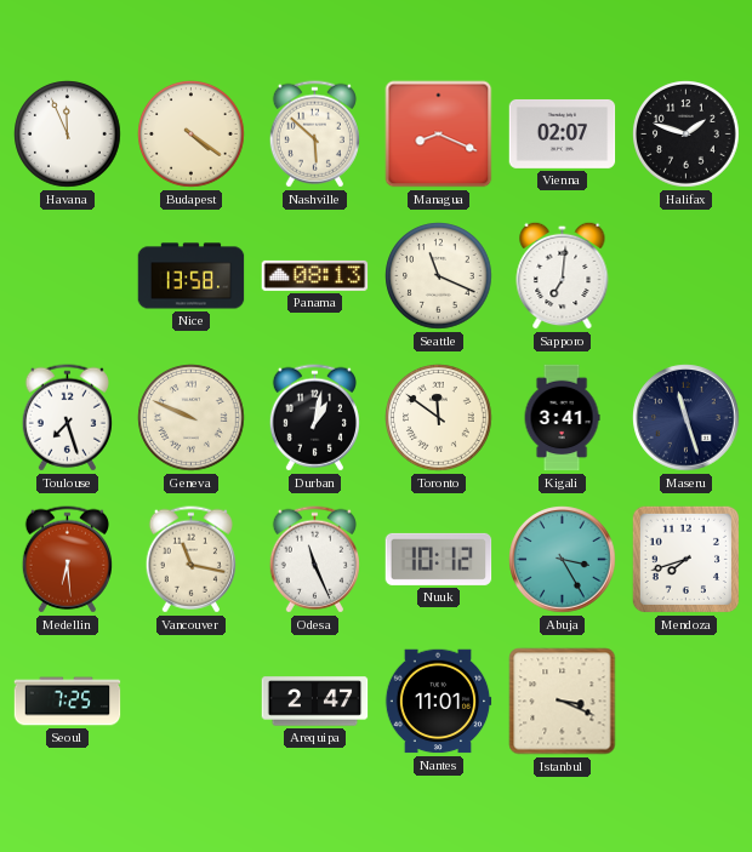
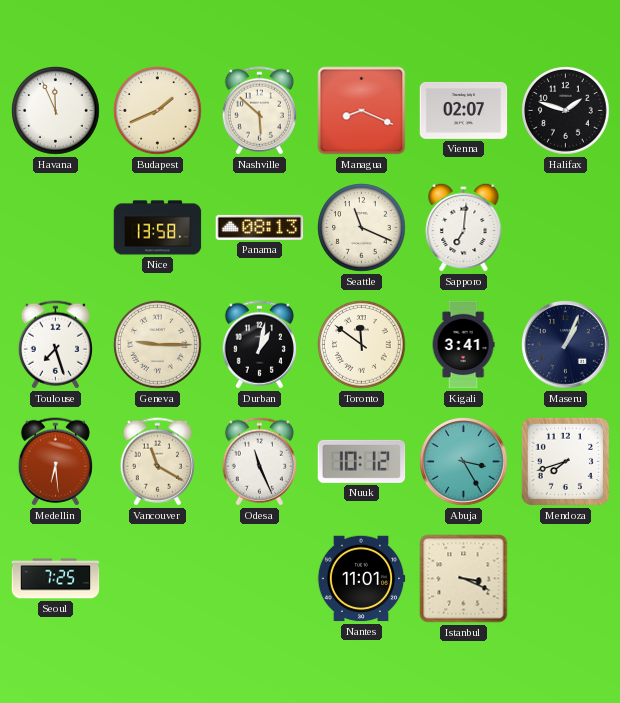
Budapest: 4:21 -> 1:41 (158, 111)
Geneva: 9:49 -> 9:15 (158, 345)
Maseru: 11:27 -> 1:04 (566, 345)
Vancouver: 11:17 -> 11:20 (157, 462)
Arequipa: 2:47 -> none (315, 702)
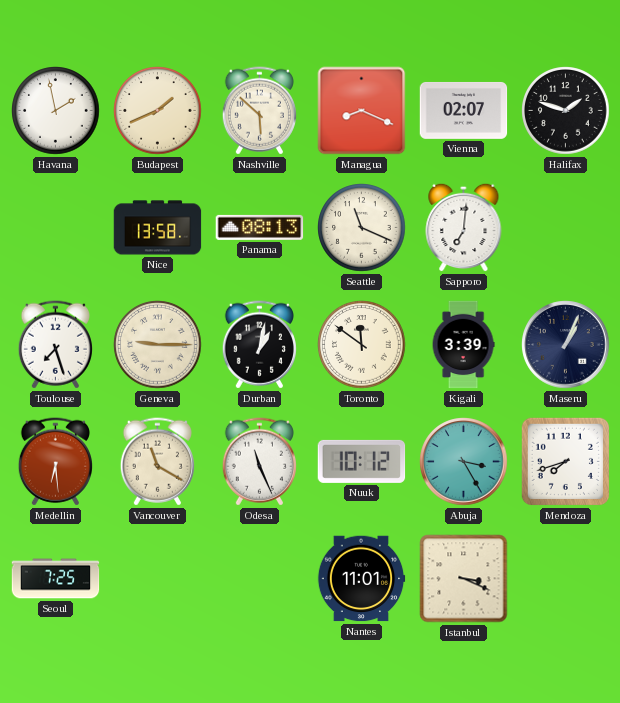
Havana: 11:56 -> 1:58 (56, 111)
Kigali: 3:41 -> 3:39 (463, 345)
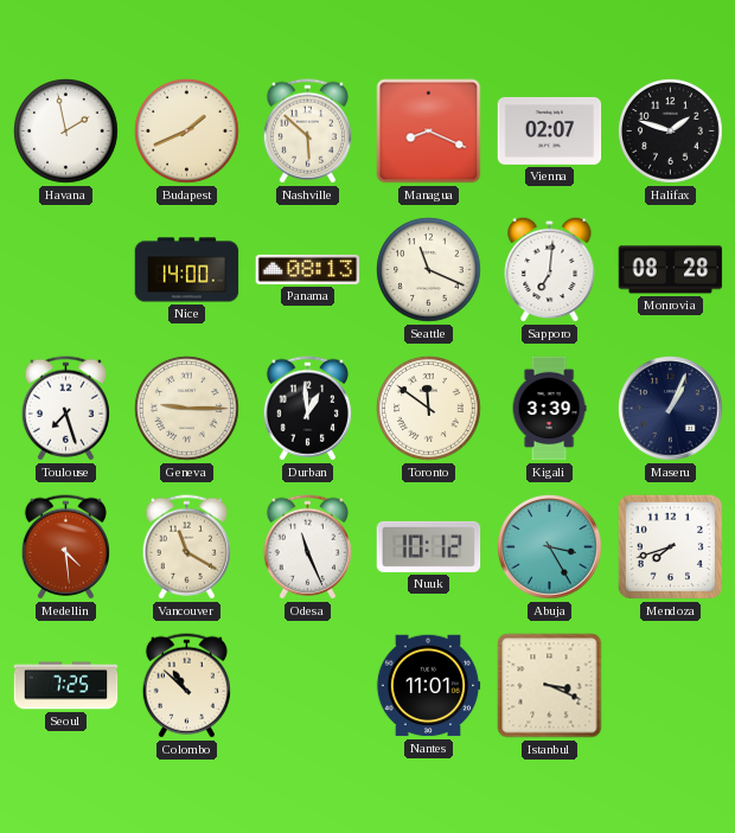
Nice: 13:58 -> 14:00 (187, 270)
Monrovia: none -> 08:28 (671, 270)
Durban: 1:02 -> 12:59 (307, 409)
Medellin: 6:29 -> 4:29 (65, 547)
Colombo: none -> 10:52 (186, 686)
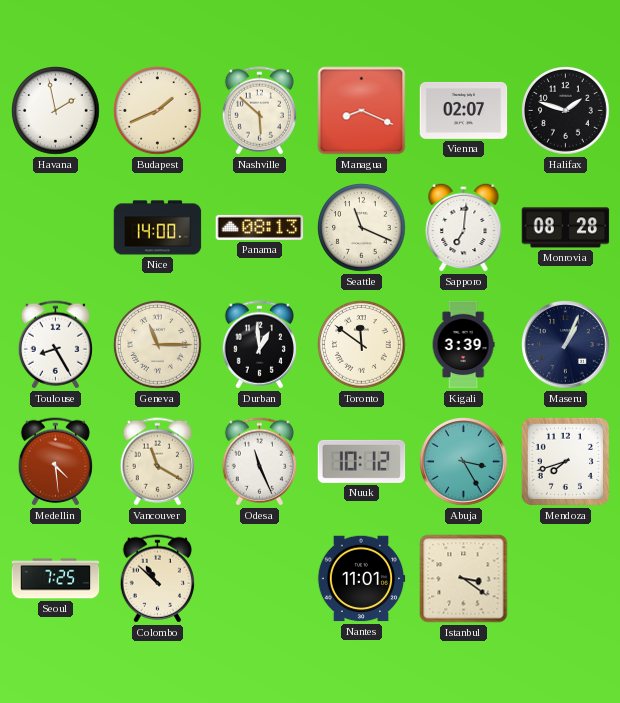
Toulouse: 7:27 -> 8:25 (55, 345)
Geneva: 9:15 -> 11:15 (158, 345)
Istanbul: 3:19 -> 3:21 (464, 579)
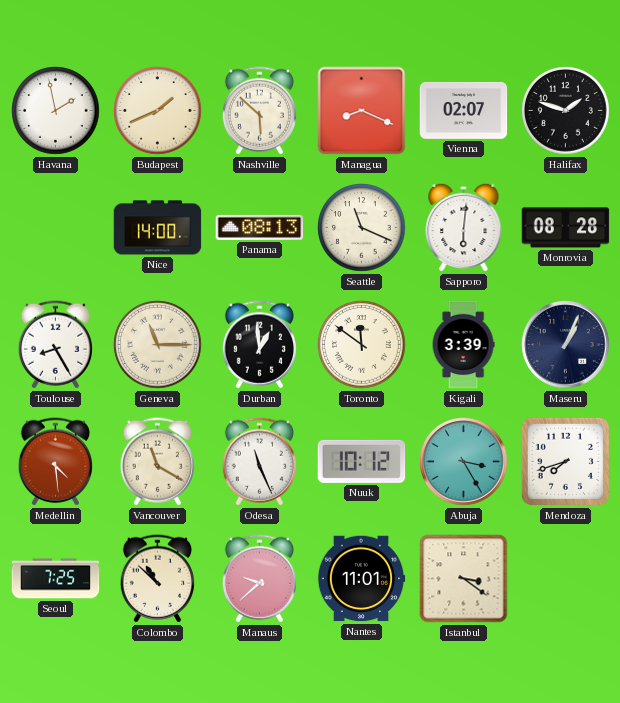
Sapporo: 7:01 -> 6:01 (464, 227)
Manaus: none -> 9:38 (259, 579)
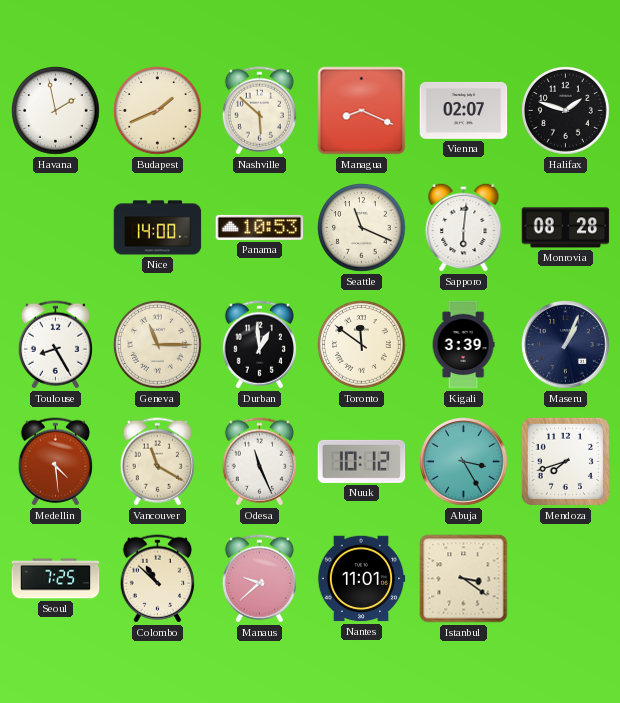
Panama: 08:13 -> 10:53 (260, 227)
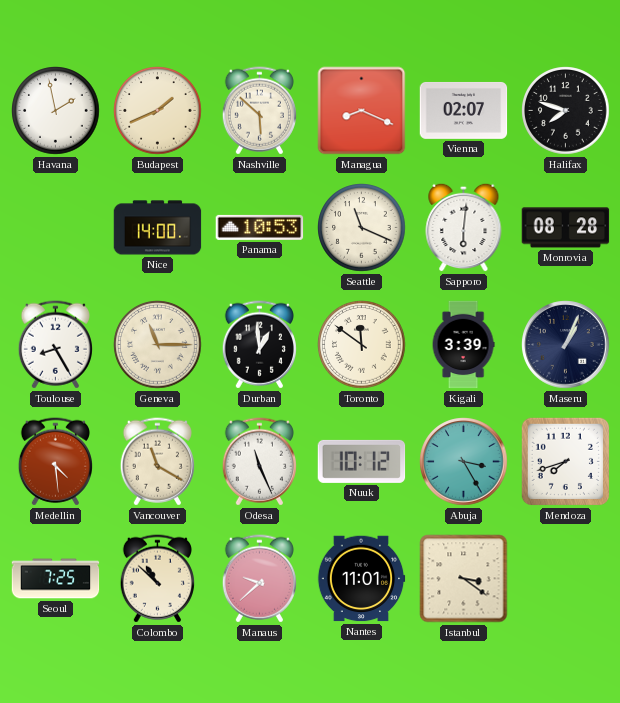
Halifax: 1:48 -> 7:48 (566, 111)
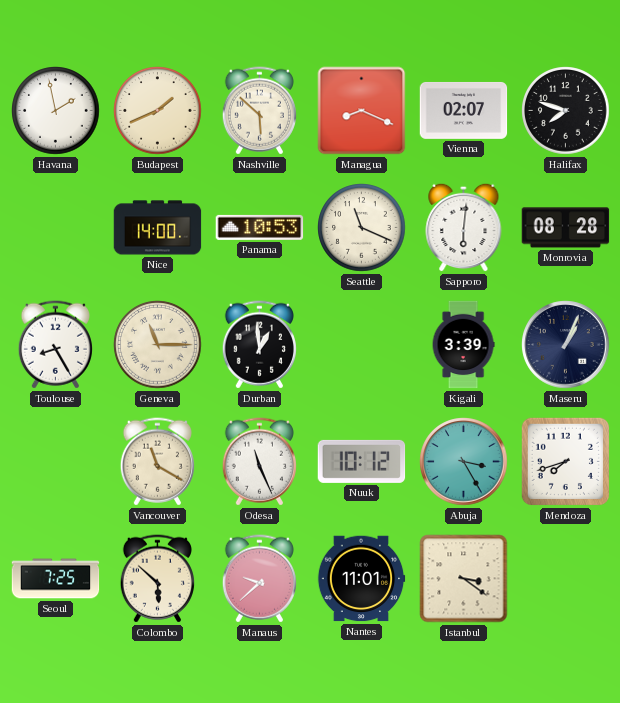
Toronto: 11:51 -> none (362, 345)
Medellin: 4:29 -> none (55, 462)
Colombo: 10:52 -> 5:52 (157, 579)
